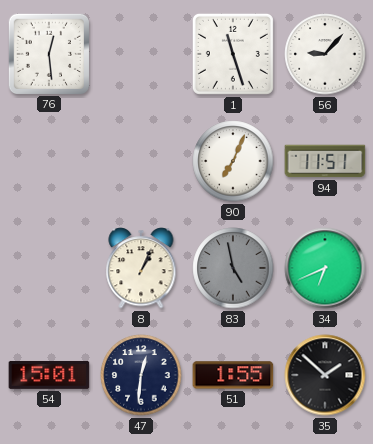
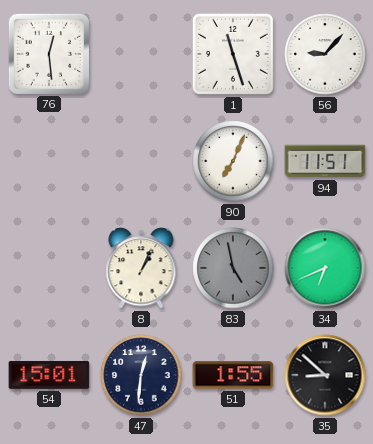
35: 1:52 -> 8:52 (325, 375)
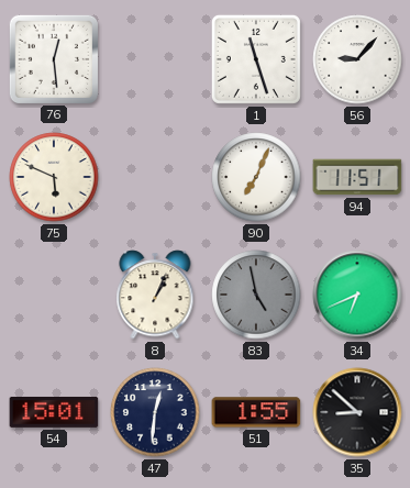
75: none -> 5:49 (54, 177)
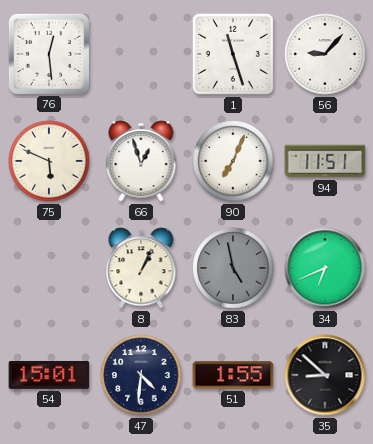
66: none -> 12:57 (141, 161)
47: 12:31 -> 4:31 (141, 375)
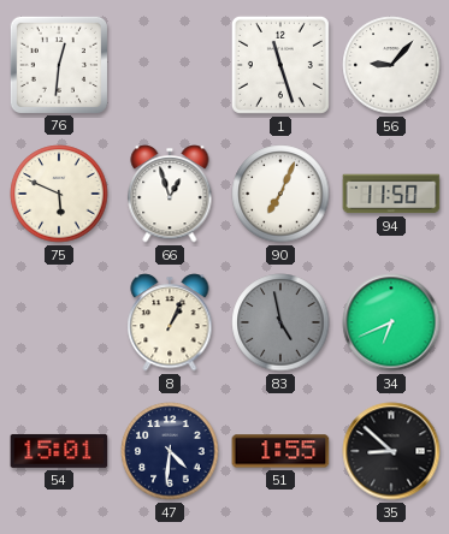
76: 12:29 -> 12:31 (58, 64)
94: 11:51 -> 11:50 (391, 194)
